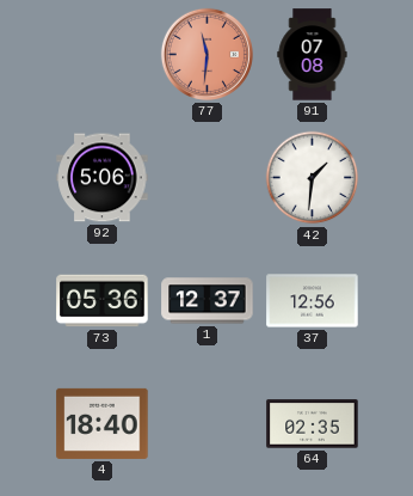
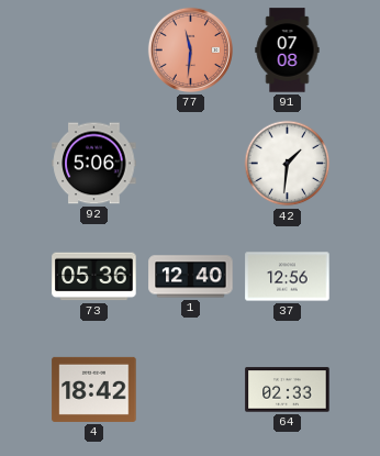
1: 12:37 -> 12:40 (191, 277)
4: 18:40 -> 18:42 (94, 389)
64: 02:35 -> 02:33 (288, 390)
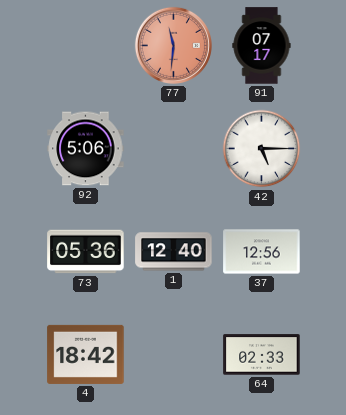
91: 07:08 -> 07:17 (262, 46)
42: 1:31 -> 5:15 (262, 149)
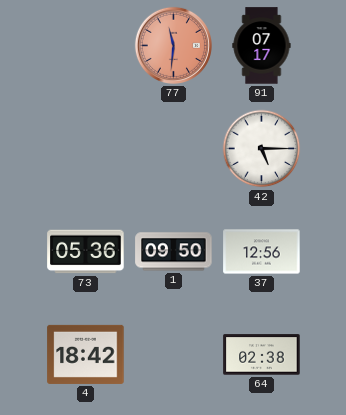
92: 5:06 -> none (86, 149)
1: 12:40 -> 09:50 (174, 252)
64: 02:33 -> 02:38 (262, 355)
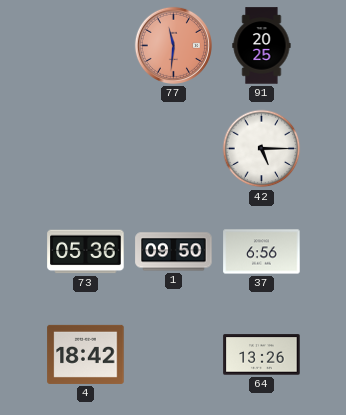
91: 07:17 -> 20:25 (262, 46)
37: 12:56 -> 6:56 (262, 252)
64: 02:38 -> 13:26 (262, 355)
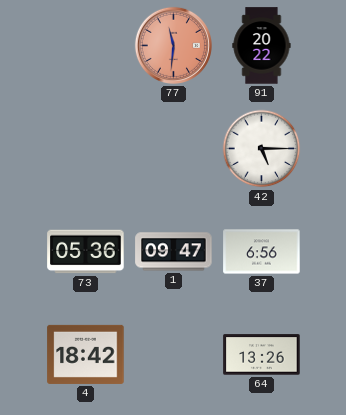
91: 20:25 -> 20:22 (262, 46)
1: 09:50 -> 09:47 (174, 252)
